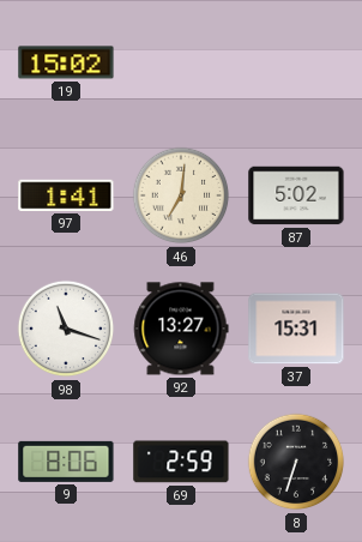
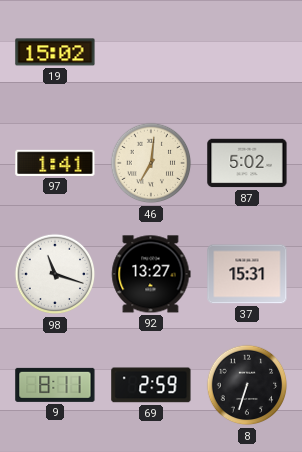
9: 8:06 -> 8:11 (55, 385)
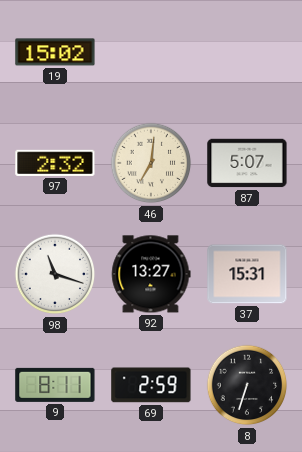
97: 1:41 -> 2:32 (55, 163)
87: 5:02 -> 5:07 (247, 163)
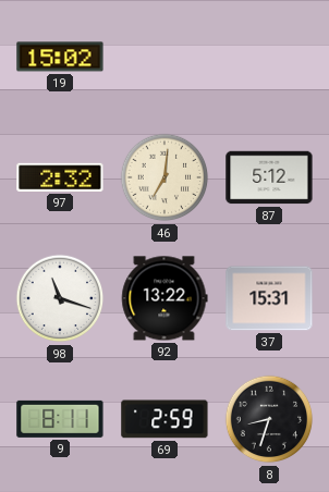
87: 5:07 -> 5:12 (269, 177)
92: 13:27 -> 13:22 (164, 298)
8: 6:33 -> 8:33 (269, 419)
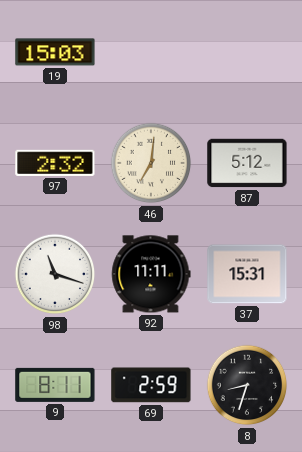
19: 15:02 -> 15:03 (55, 52)
92: 13:22 -> 11:11 (151, 274)
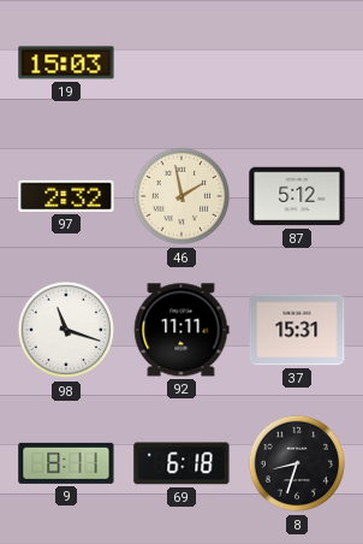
46: 7:01 -> 1:58 (181, 196)
69: 2:59 -> 6:18 (181, 463)
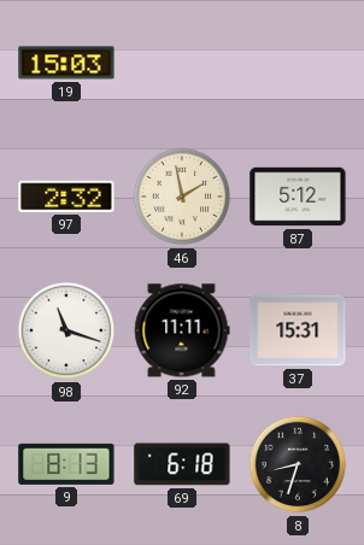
9: 8:11 -> 8:13 (66, 464)
